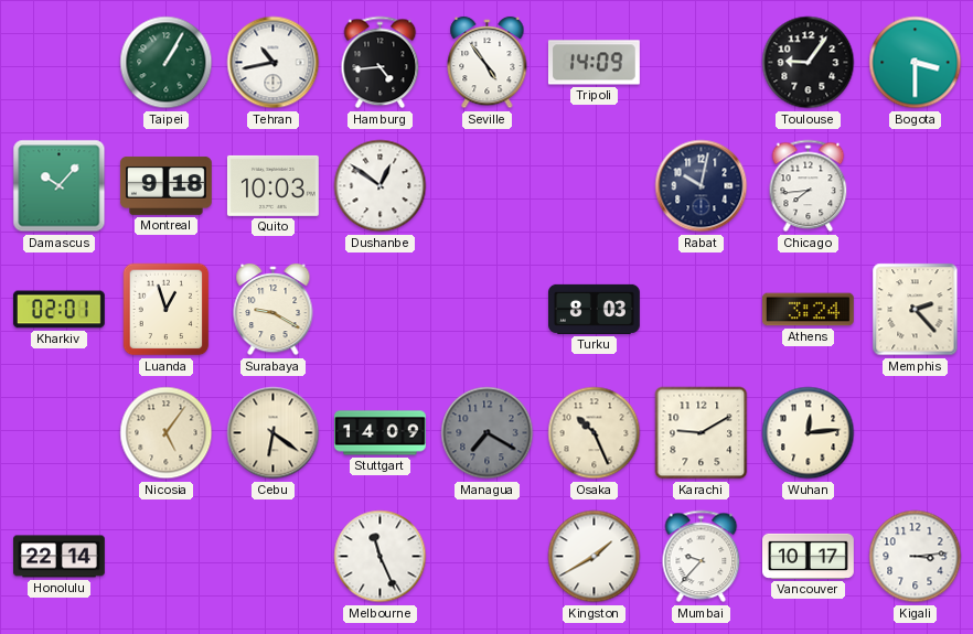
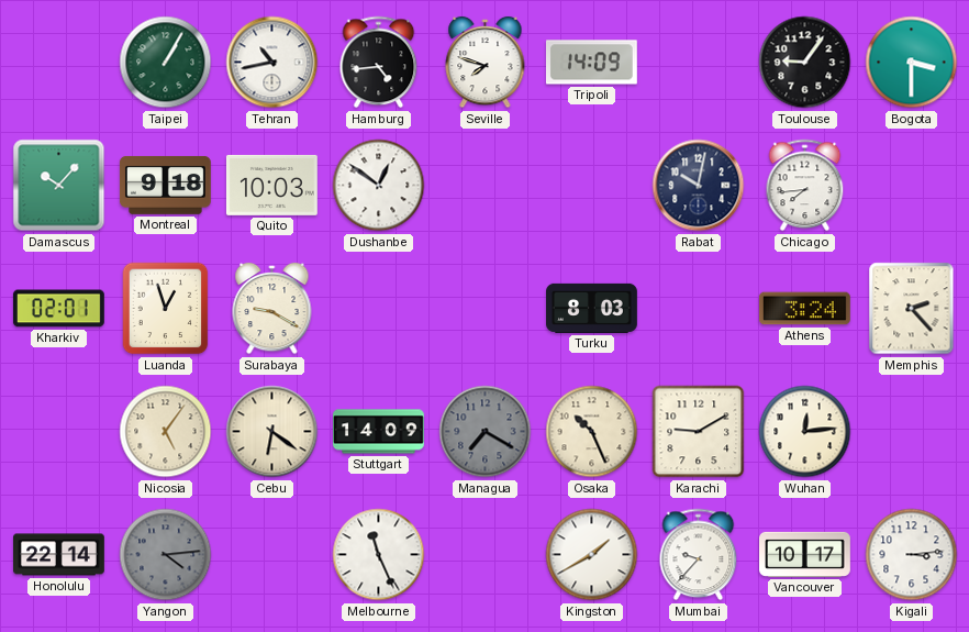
Seville: 4:54 -> 7:48 (486, 63)
Yangon: none -> 4:14 (166, 555)
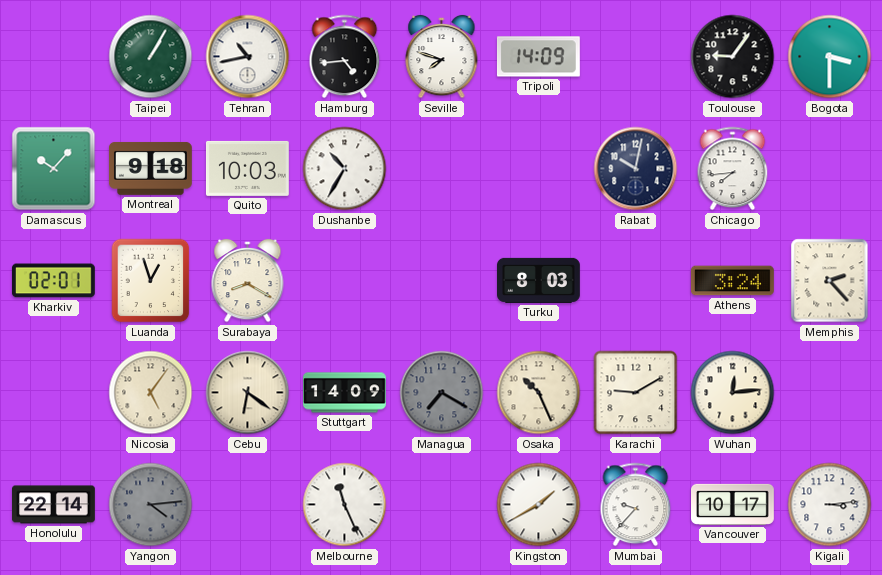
Dushanbe: 12:51 -> 10:35 (345, 169)
Surabaya: 9:20 -> 8:20 (248, 281)
